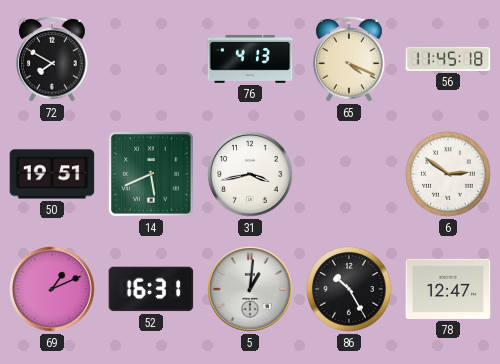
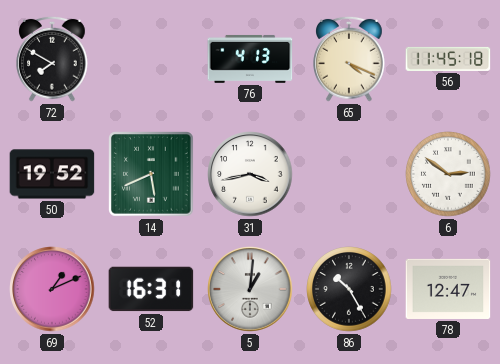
50: 19:51 -> 19:52 (52, 174)
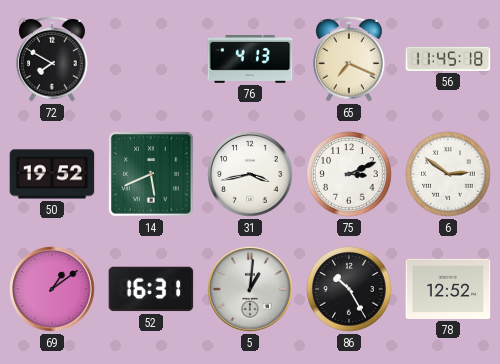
65: 4:19 -> 7:19 (349, 59)
75: none -> 3:11 (349, 174)
69: 1:11 -> 1:09 (52, 289)
78: 12:47 -> 12:52 (448, 289)
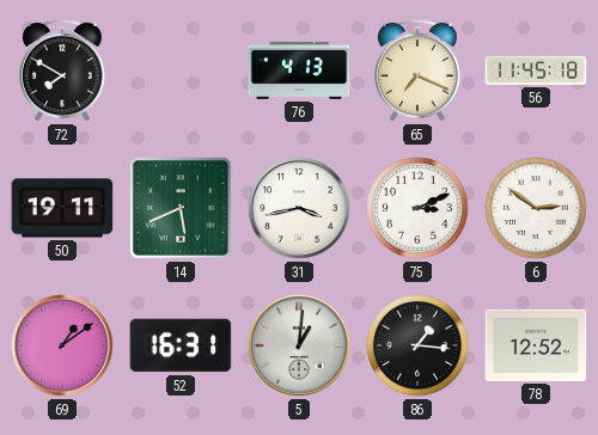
50: 19:52 -> 19:11 (62, 208)
86: 10:25 -> 1:16 (417, 345)
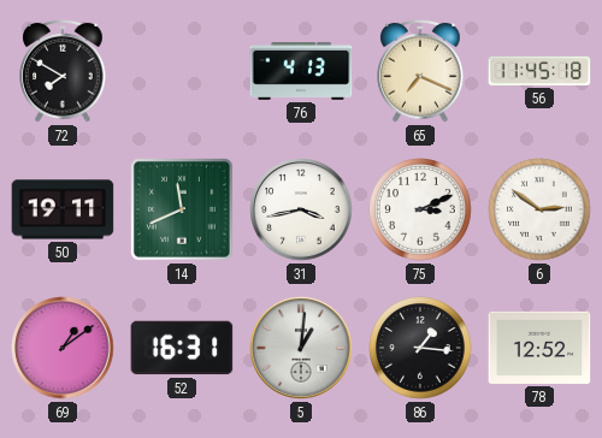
14: 5:41 -> 11:41 (182, 209)
